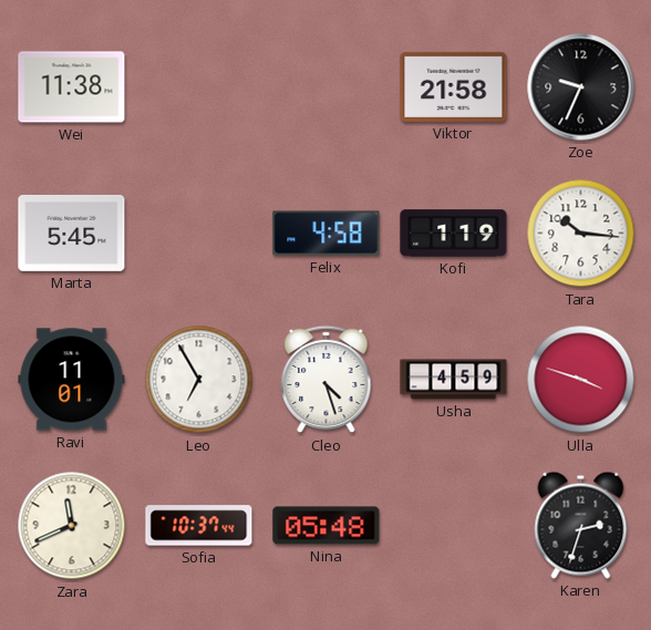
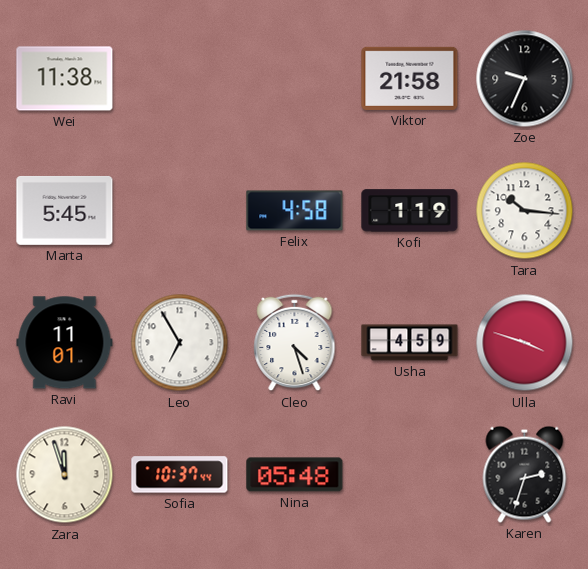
Zara: 11:41 -> 11:57 (65, 475)
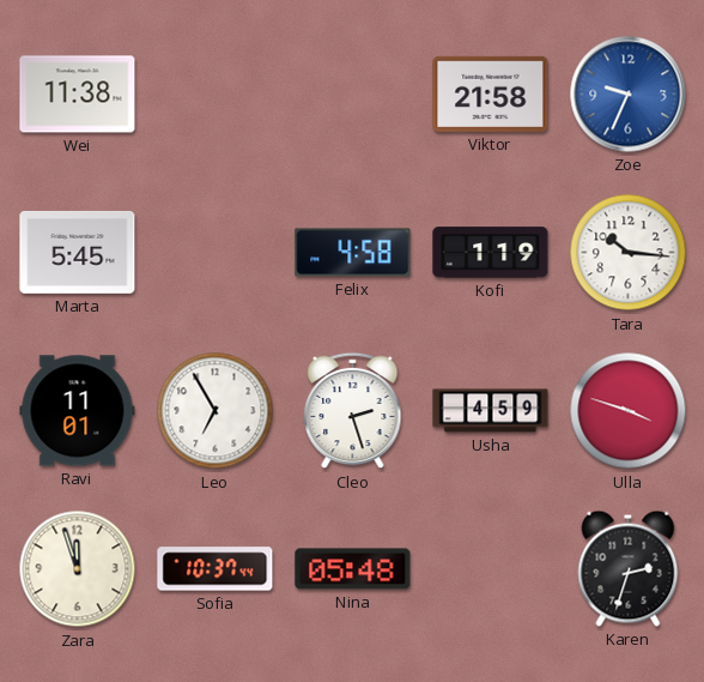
Zoe dial: black -> blue (629, 95)
Cleo: 4:27 -> 2:27 (353, 411)
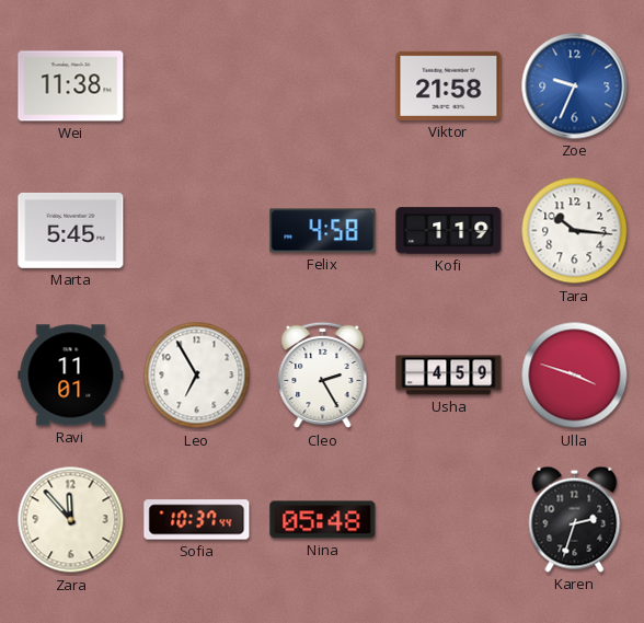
Cleo: 2:27 -> 2:25 (323, 376)
Zara: 11:57 -> 11:53 (71, 520)
